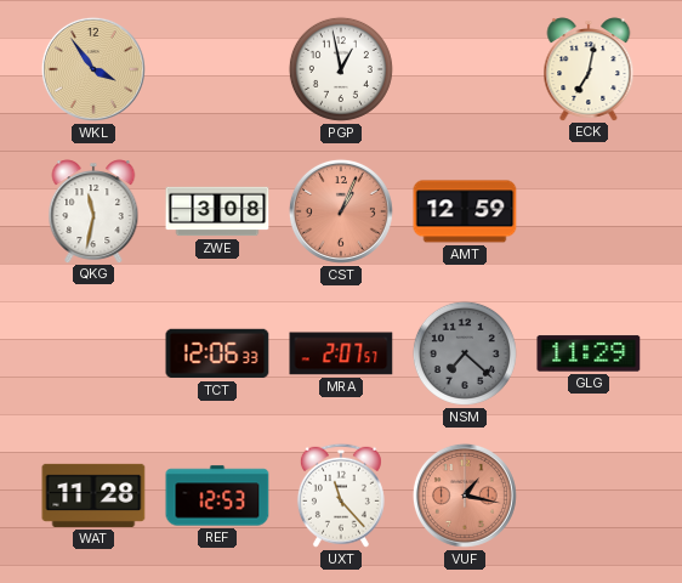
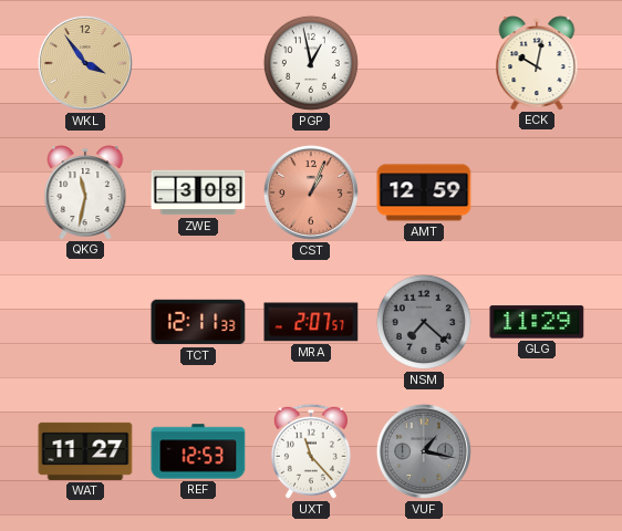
ECK: 7:02 -> 10:02 (537, 63)
TCT: 12:06 -> 12:11 (198, 322)
WAT: 11:28 -> 11:27 (85, 451)
VUF dial: salmon -> grey (424, 451)
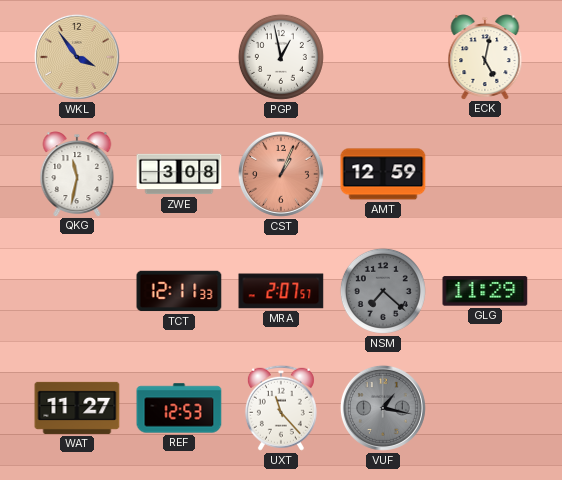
ECK: 10:02 -> 5:02 (485, 57)
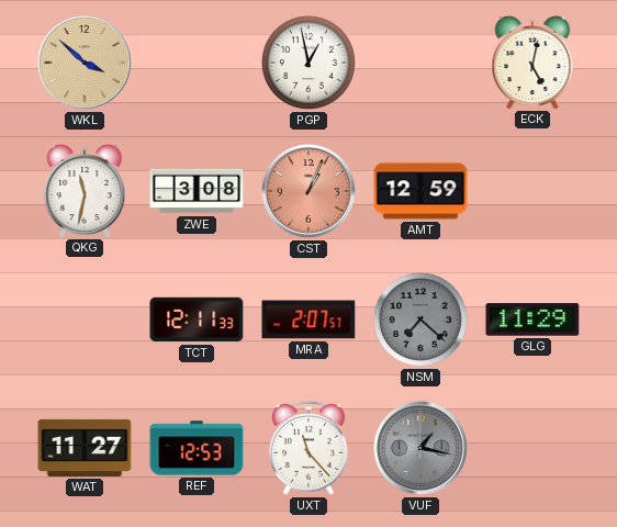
WKL: 3:54 -> 3:52 (85, 63)
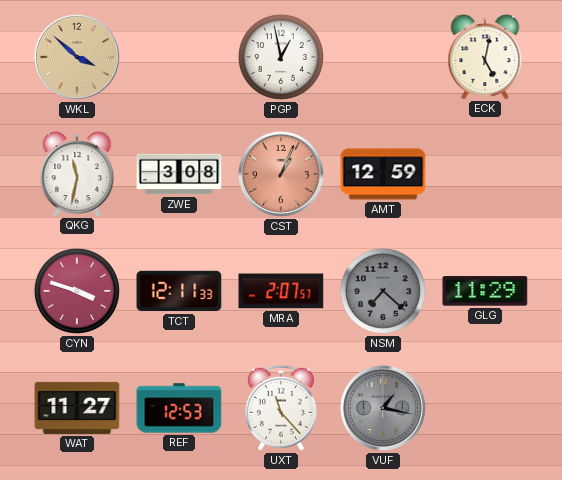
CYN: none -> 3:48 (77, 291)
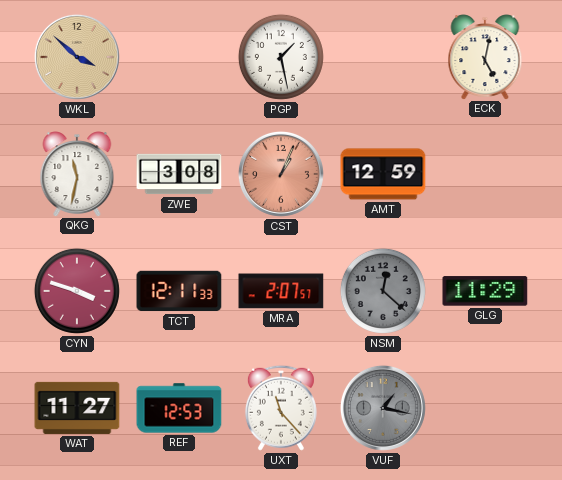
PGP: 12:58 -> 1:28 (281, 57)
NSM: 7:22 -> 12:22 (383, 291)
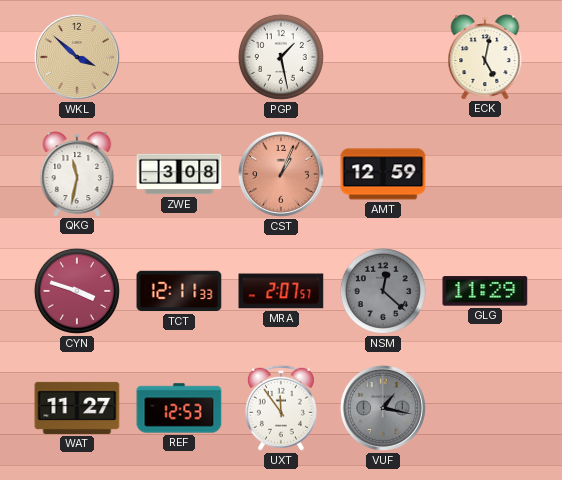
UXT: 11:23 -> 11:54 (281, 408)
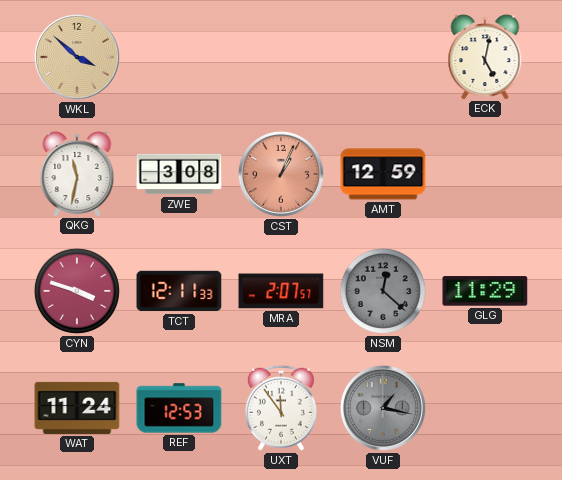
PGP: 1:28 -> none (281, 57)
WAT: 11:27 -> 11:24 (77, 408)
